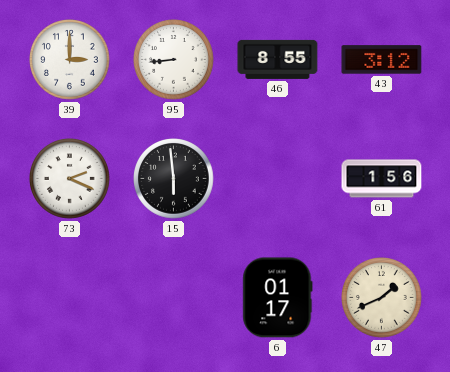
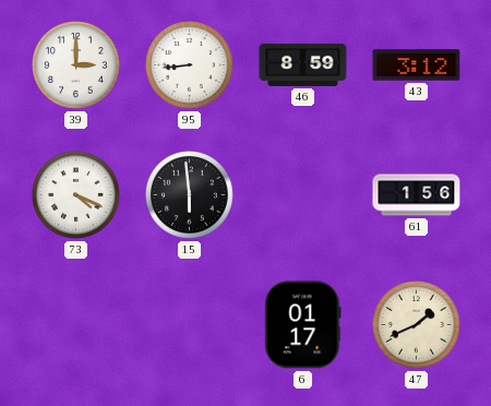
46: 8:55 -> 8:59 (303, 64)
73: 2:19 -> 4:19 (76, 195)
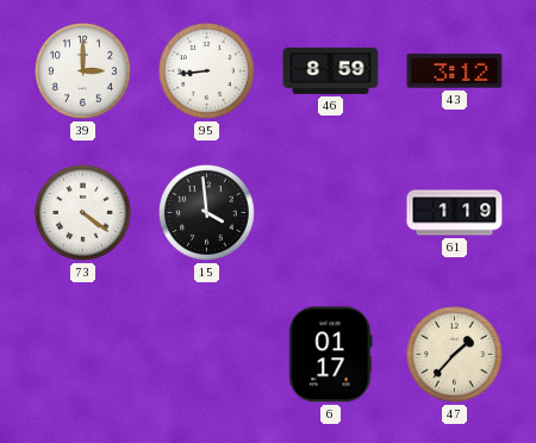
73: 4:19 -> 4:21 (83, 213)
15: 5:59 -> 3:59 (207, 213)
61: 1:56 -> 1:19 (455, 213)
47: 1:41 -> 1:37 (455, 355)
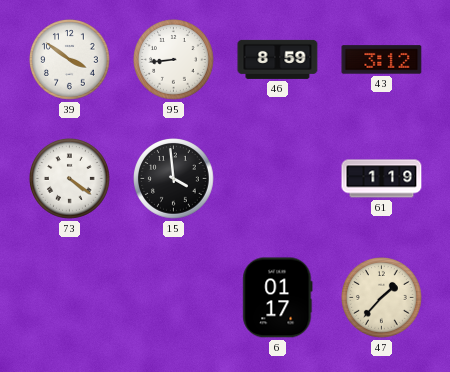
39: 3:00 -> 3:51 (70, 60)
